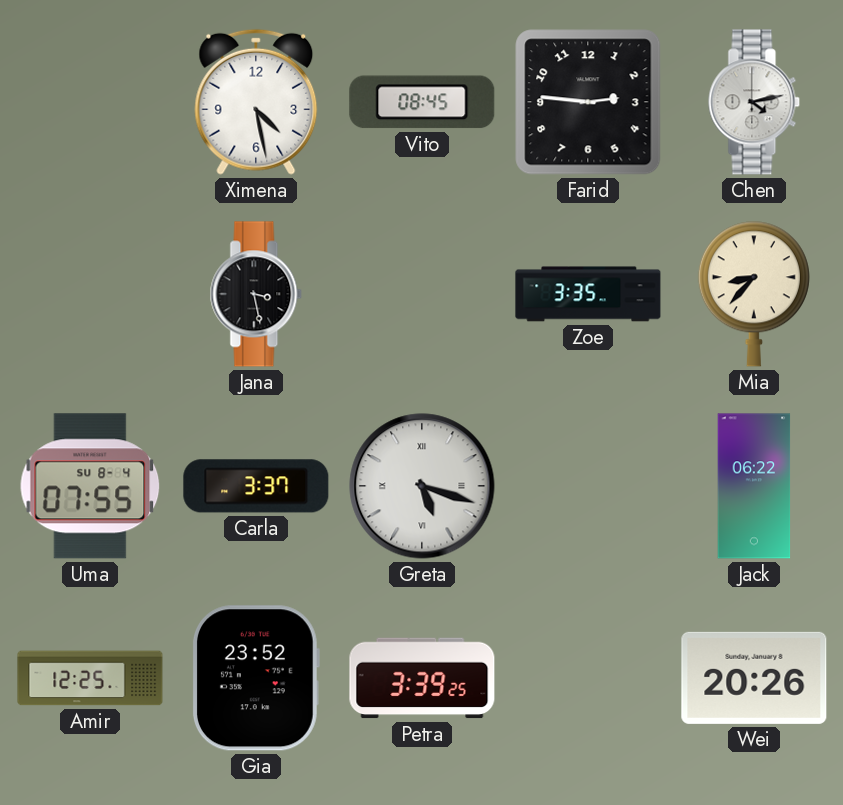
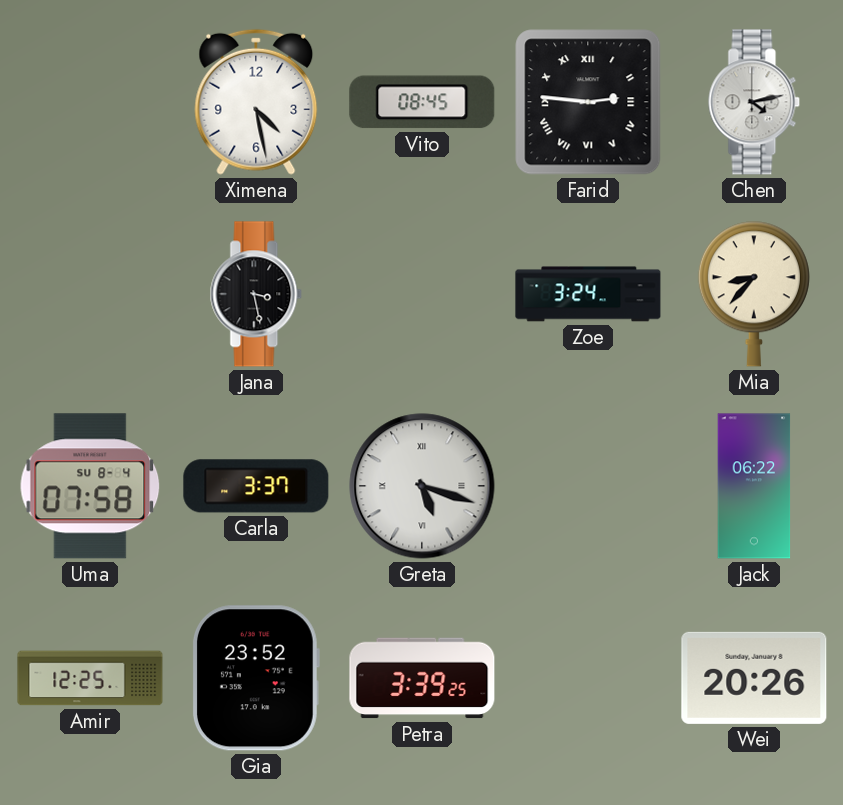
Farid numerals: Arabic -> Roman (588, 102)
Zoe: 3:35 -> 3:24 (588, 294)
Uma: 07:55 -> 07:58 (90, 486)
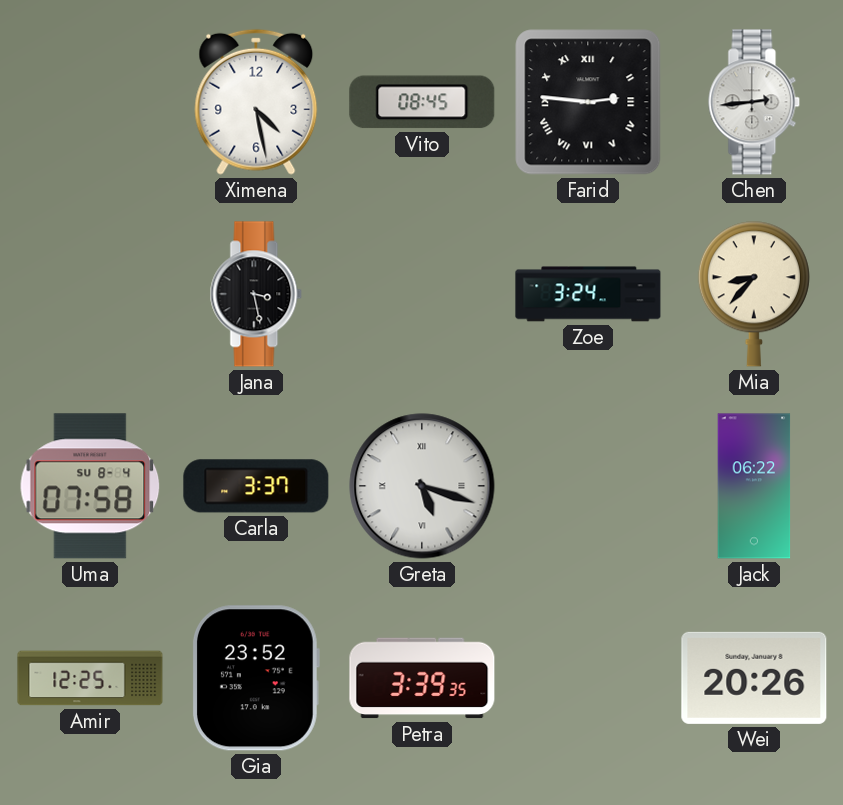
Chen: 4:13 -> 2:44 (754, 102)
Petra: 3:39:25 -> 3:39:35 (422, 678)
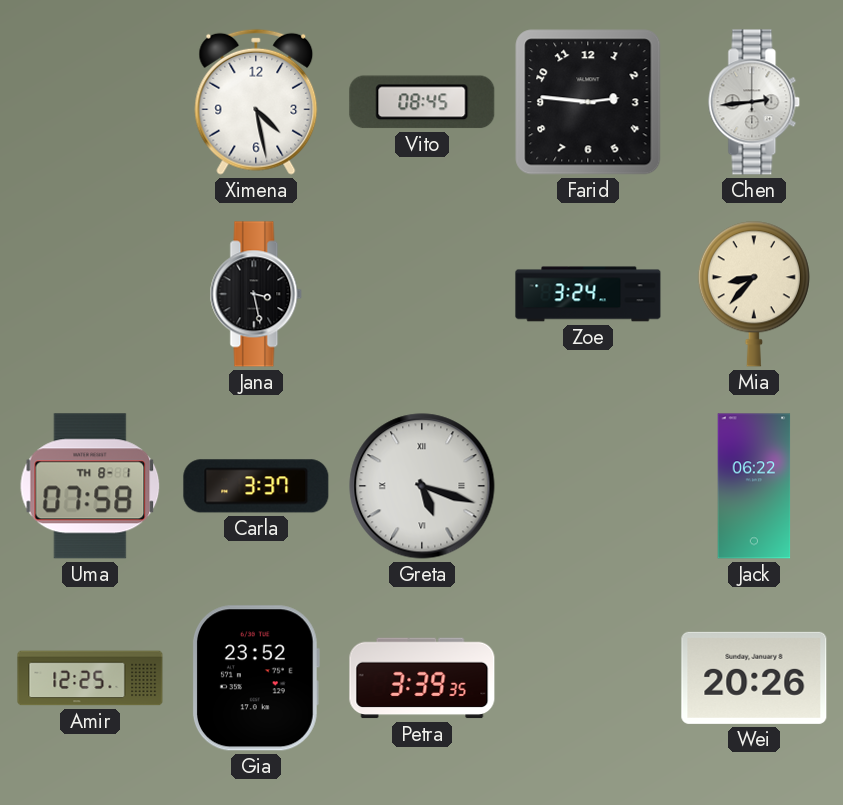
Farid numerals: Roman -> Arabic (588, 102)
Uma date: SU 8-4 -> TH 8-1 (90, 486)
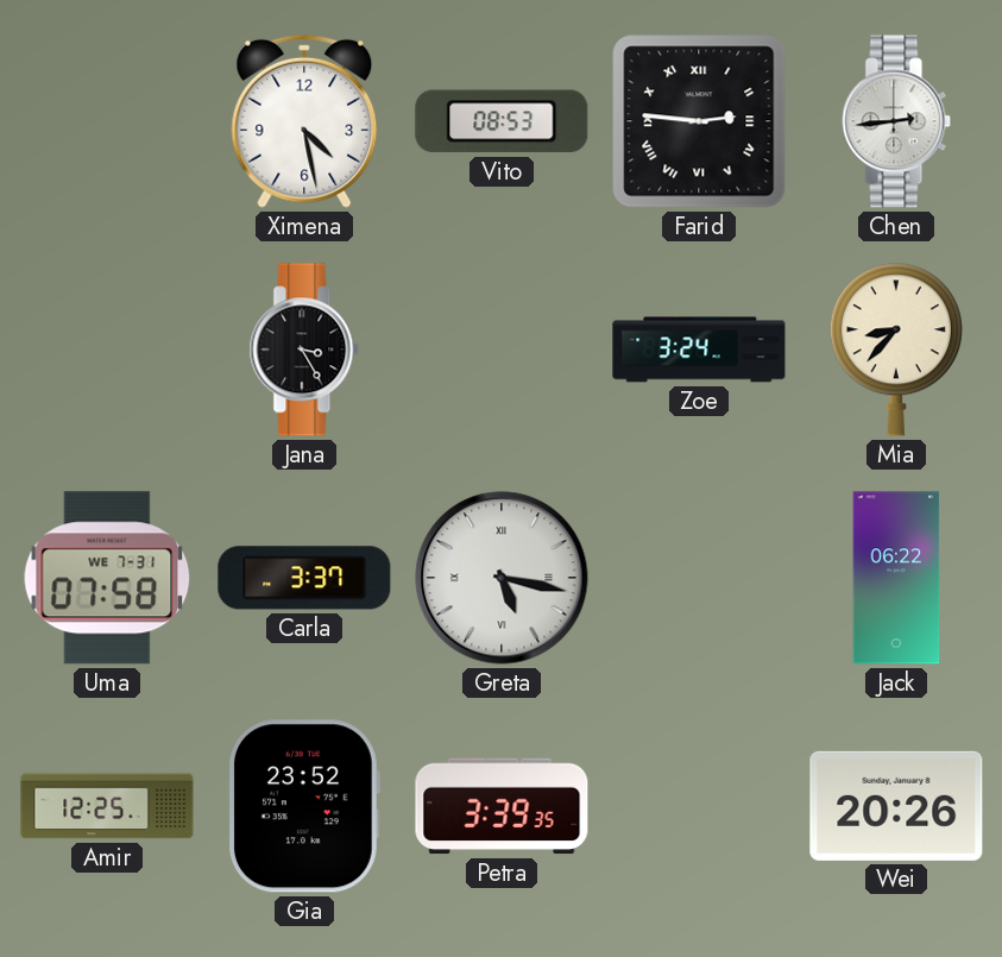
Vito: 08:45 -> 08:53 (502, 121)
Farid numerals: Arabic -> Roman (699, 121)
Jana: 3:28 -> 3:25 (304, 350)
Uma date: TH 8-1 -> WE 7-31 (107, 578)
Greta: 5:18 -> 5:17 (502, 578)
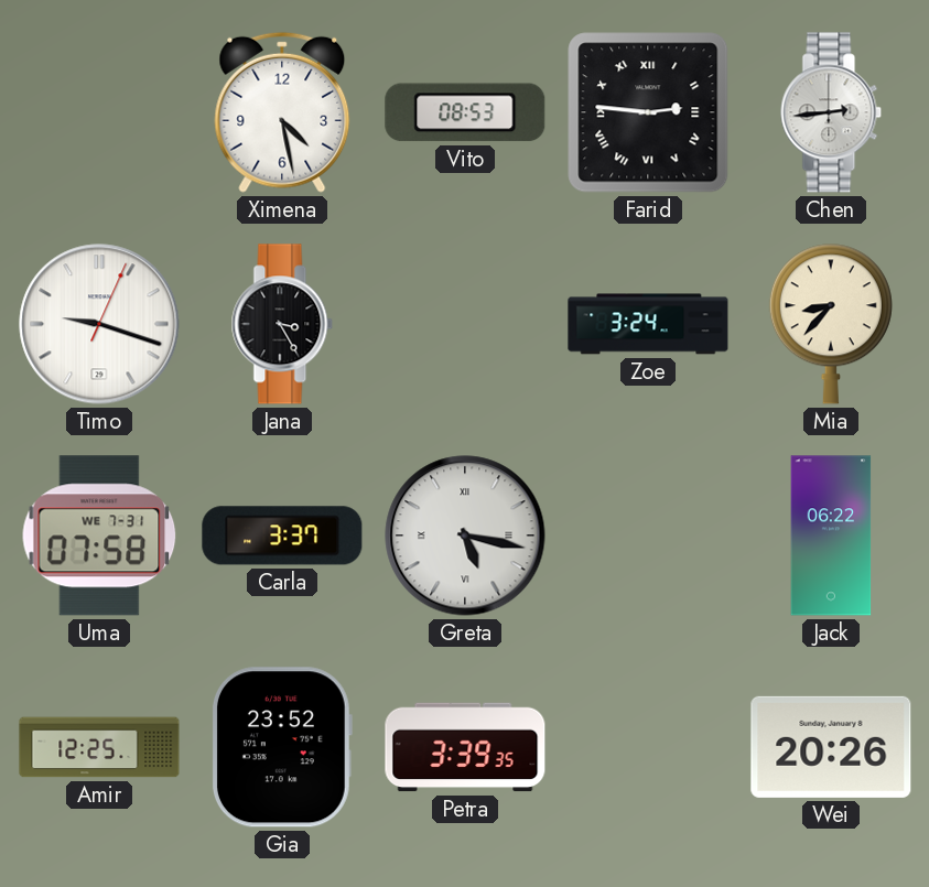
Timo: none -> 9:18 (99, 324)
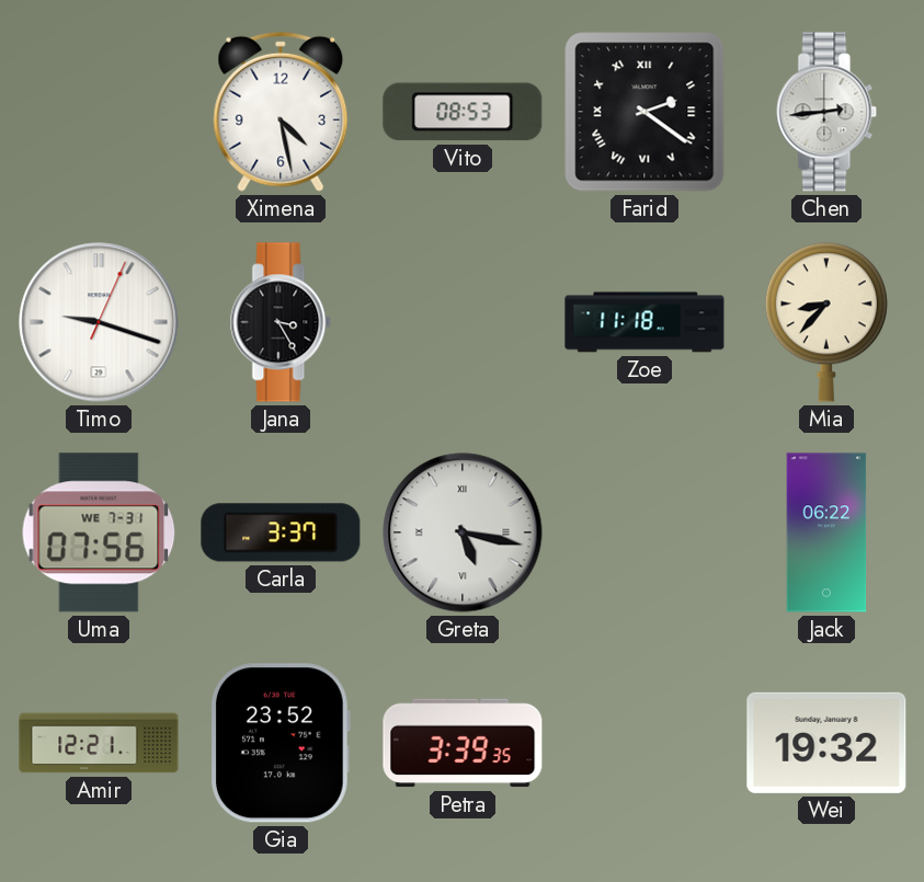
Farid: 2:46 -> 2:21 (644, 112)
Zoe: 3:24 -> 11:18 (644, 322)
Uma: 07:58 -> 07:56 (99, 532)
Amir: 12:25 -> 12:21 (99, 743)
Wei: 20:26 -> 19:32 (826, 743)
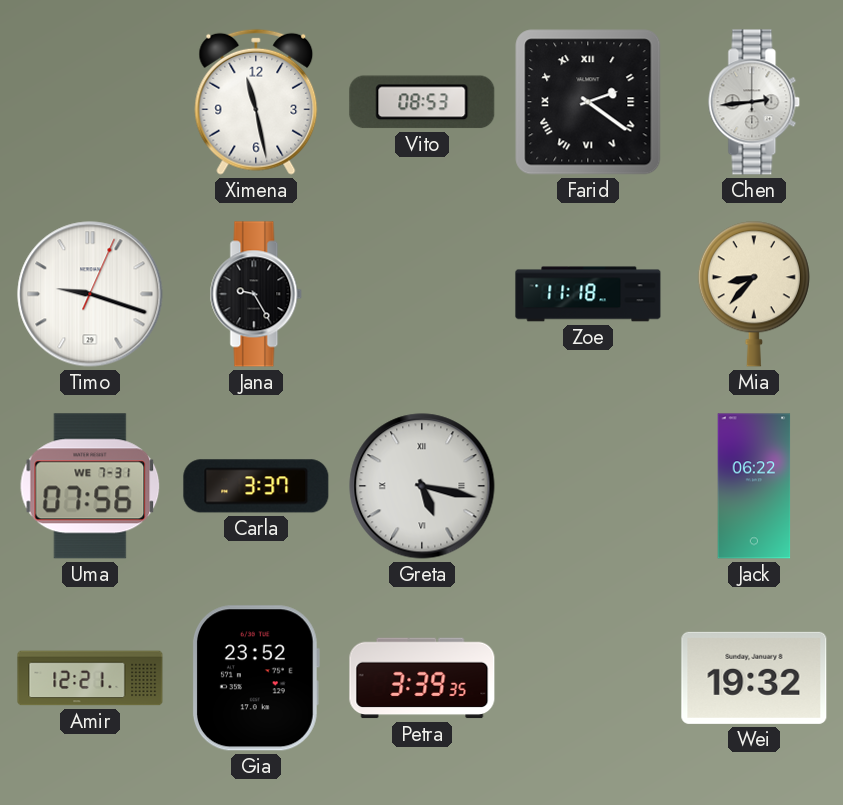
Ximena: 4:28 -> 11:28 (256, 102)
Jana: 3:25 -> 9:25 (256, 294)
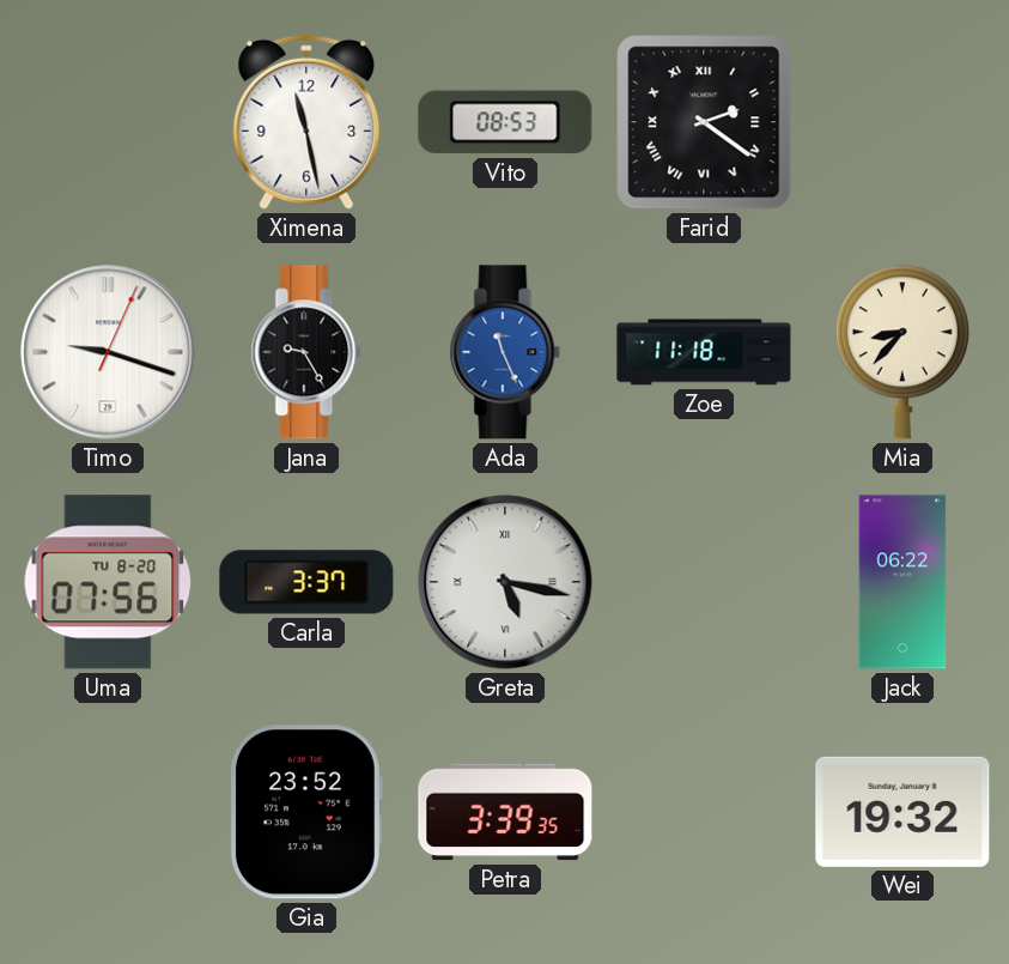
Chen: 2:44 -> none (754, 102)
Ada: none -> 11:26 (505, 352)
Uma date: WE 7-31 -> TU 8-20 (108, 582)
Amir: 12:21 -> none (90, 678)
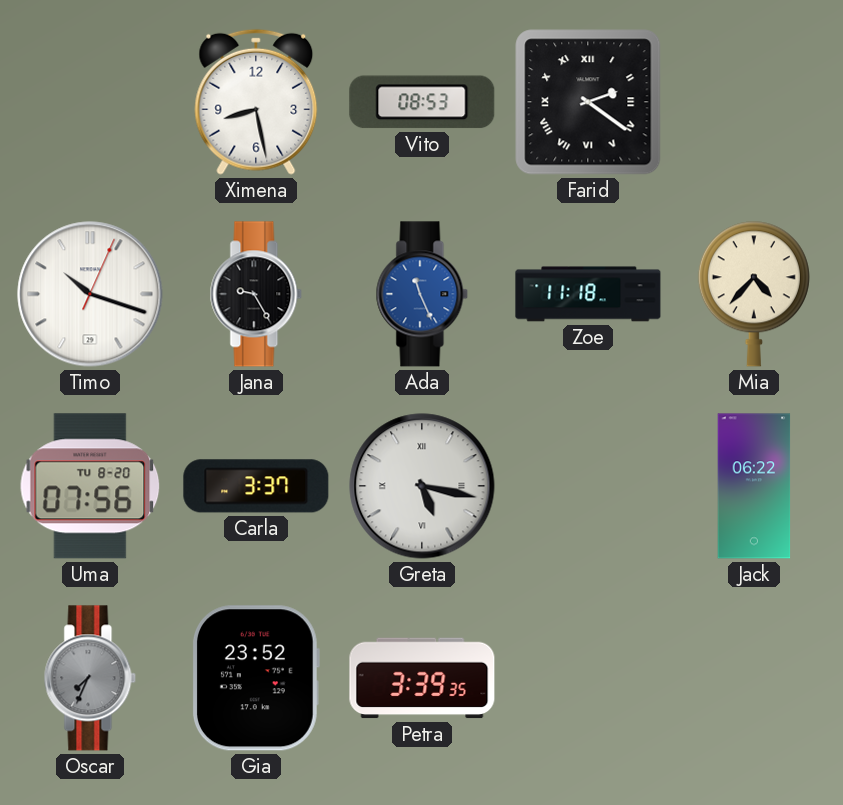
Ximena: 11:28 -> 8:28 (256, 102)
Timo: 9:18 -> 10:18 (90, 294)
Mia: 8:37 -> 4:37 (754, 294)
Oscar: none -> 7:34 (90, 678)
Wei: 19:32 -> none (902, 812)
